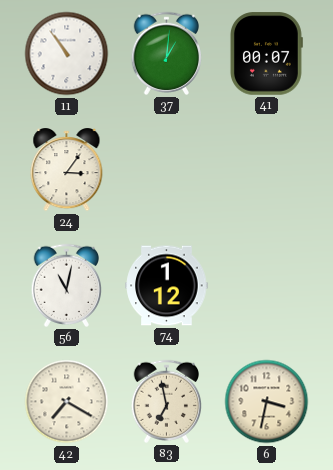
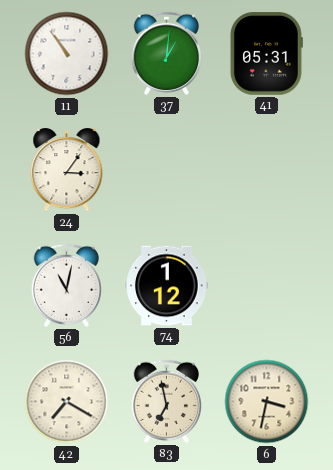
41: 00:07 -> 05:31 (266, 54)
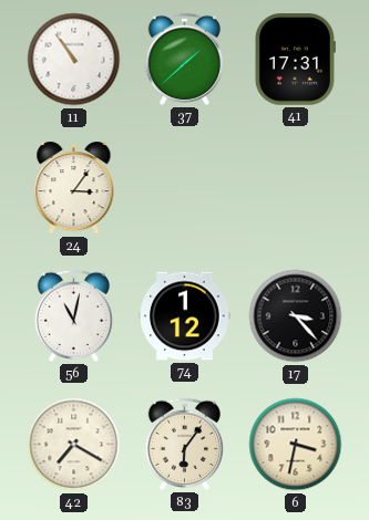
37: 1:01 -> 1:38 (184, 59)
41: 05:31 -> 17:31 (295, 60)
17: none -> 3:23 (296, 316)
83: 6:58 -> 6:06 (184, 444)
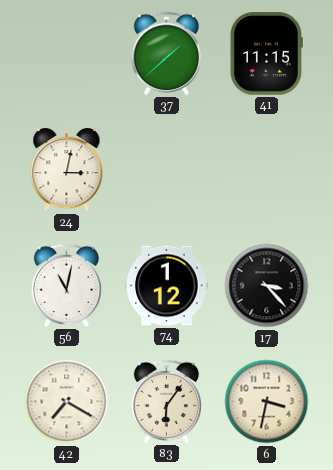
11: 10:54 -> none (74, 60)
41: 17:31 -> 11:15 (266, 54)
24: 3:06 -> 3:02 (67, 171)
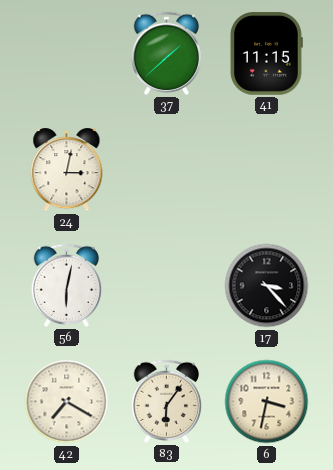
56: 11:02 -> 6:02 (66, 285)
74: 1:12 -> none (167, 286)
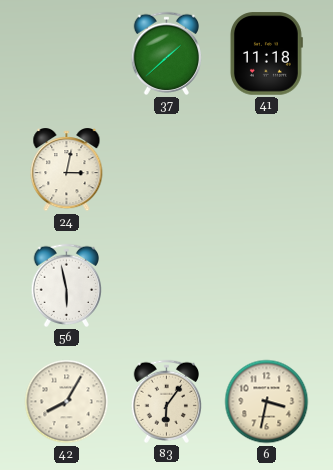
41: 11:15 -> 11:18 (266, 54)
56: 6:02 -> 5:58 (66, 285)
17: 3:23 -> none (267, 286)
42: 7:20 -> 8:05 (67, 402)
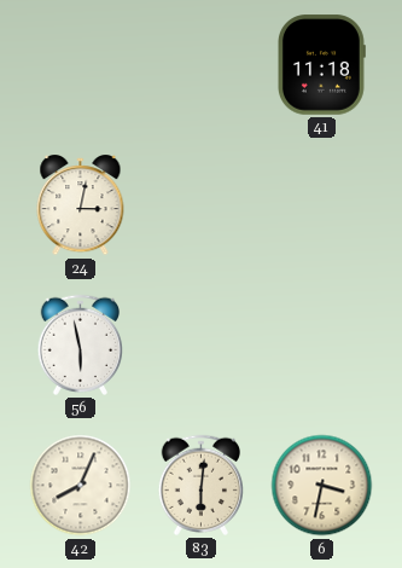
37: 1:38 -> none (166, 53)
42: 8:05 -> 8:04 (81, 486)
83: 6:06 -> 6:01 (200, 485)
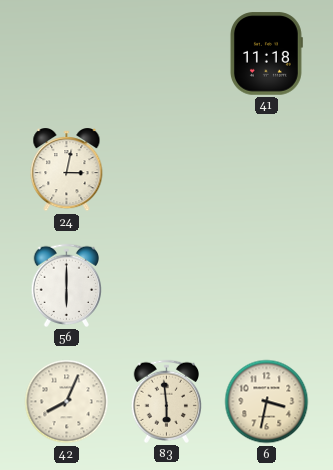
56: 5:58 -> 6:00 (66, 285)
83: 6:01 -> 5:59 (166, 401)
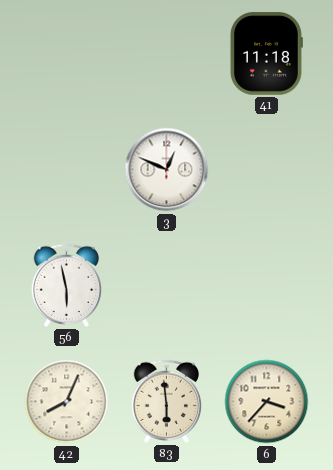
24: 3:02 -> none (67, 171)
3: none -> 12:49 (167, 170)
56: 6:00 -> 5:58 (66, 285)
6: 3:32 -> 3:37 (267, 402)
